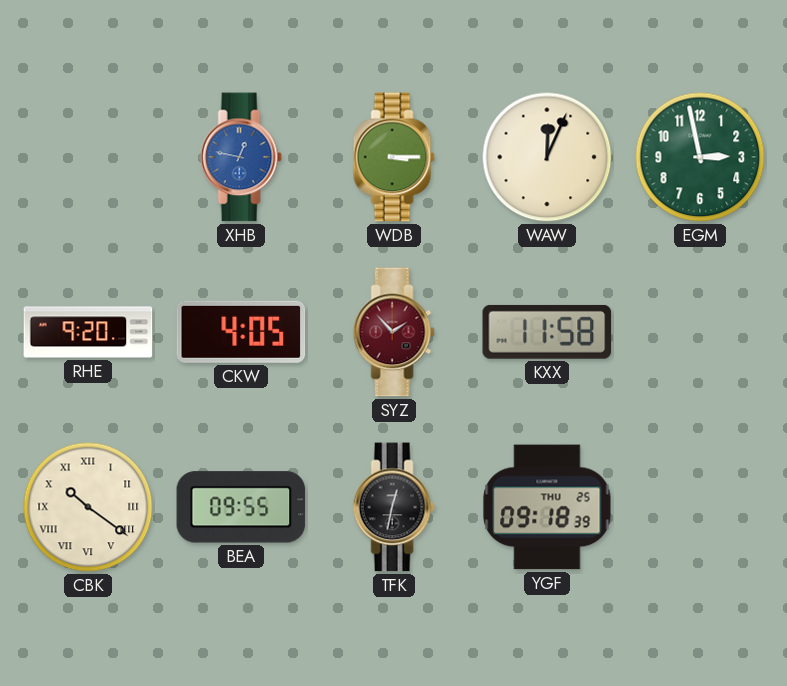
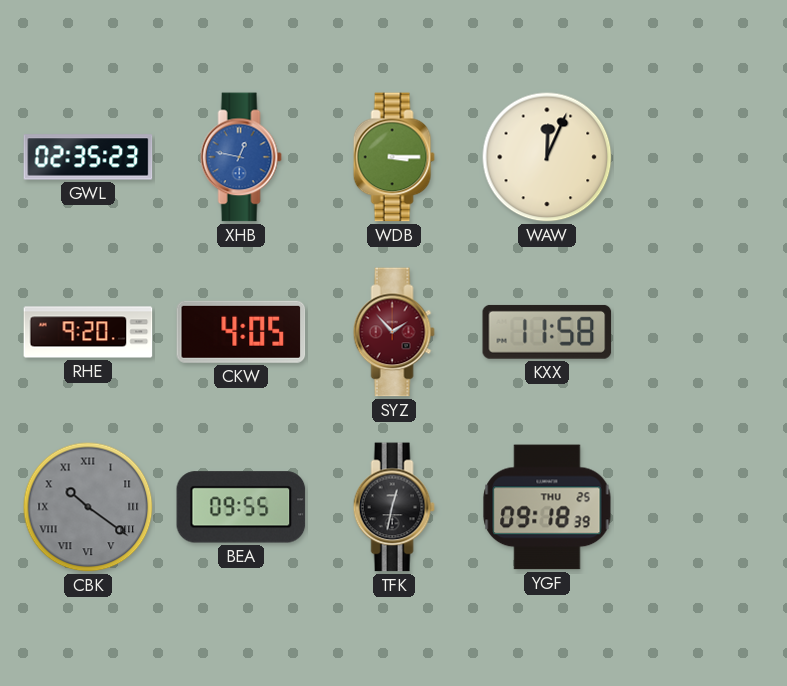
GWL: none -> 02:35 (88, 157)
EGM: 2:58 -> none (700, 157)
CBK dial: cream -> grey (88, 507)
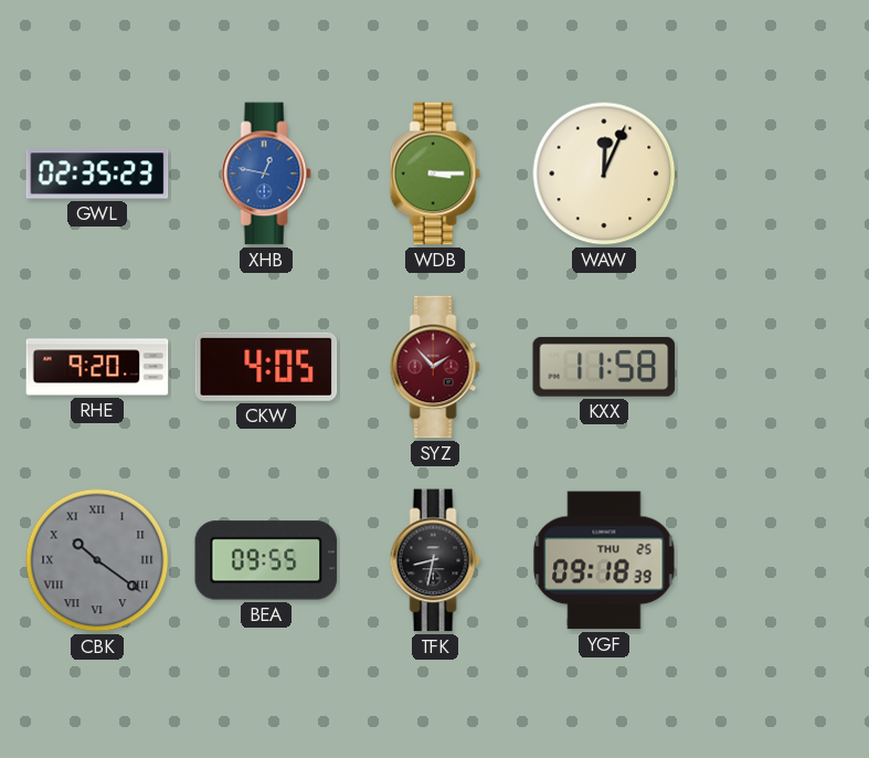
TFK: 12:32 -> 8:32 (435, 560)
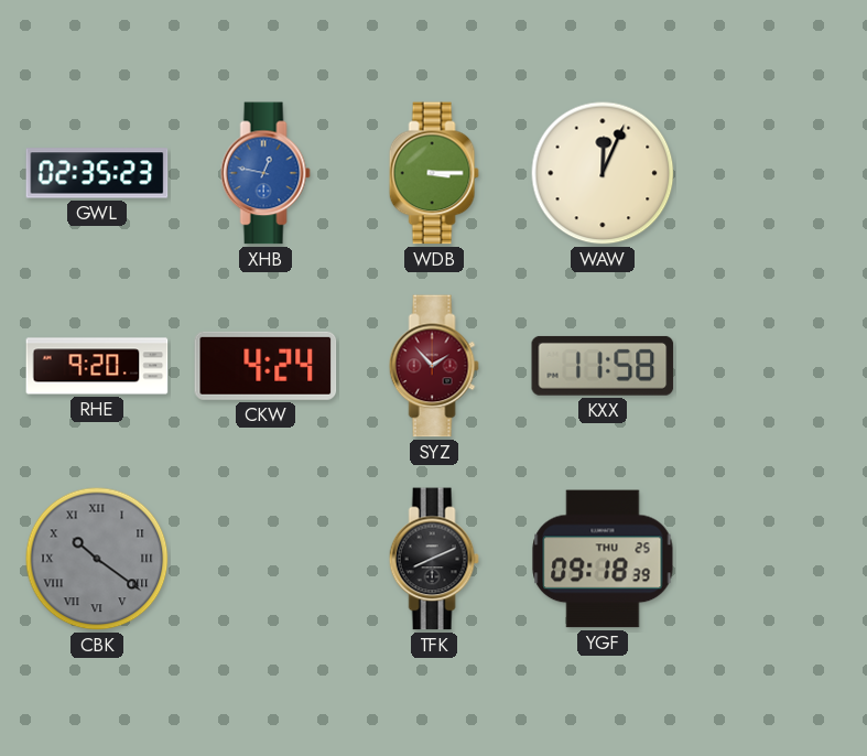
CKW: 4:05 -> 4:24 (265, 366)
BEA: 09:55 -> none (266, 560)
TFK: 8:32 -> 8:11 (434, 559)
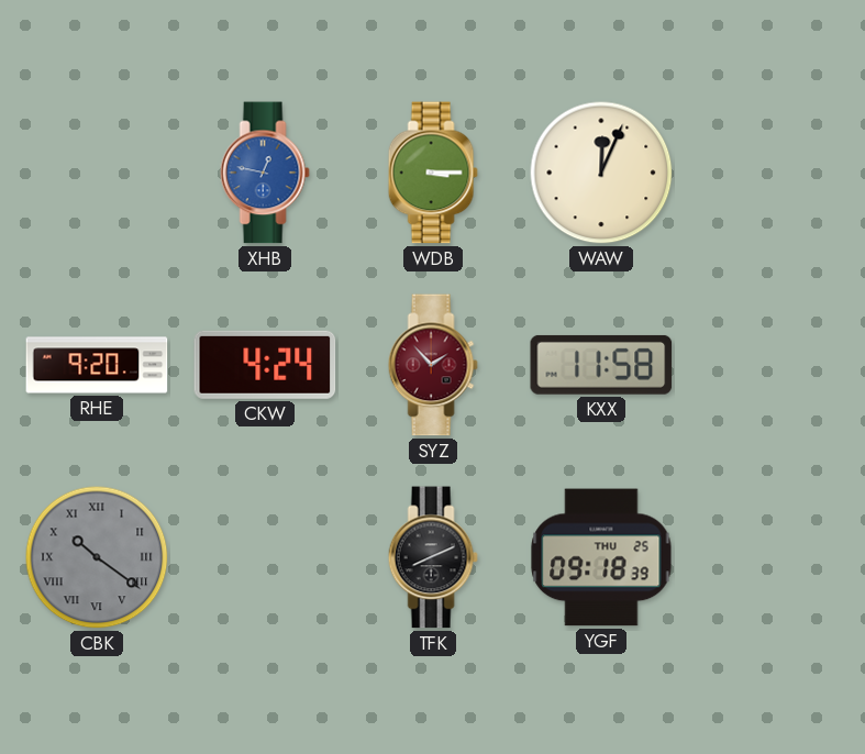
GWL: 02:35 -> none (97, 173)
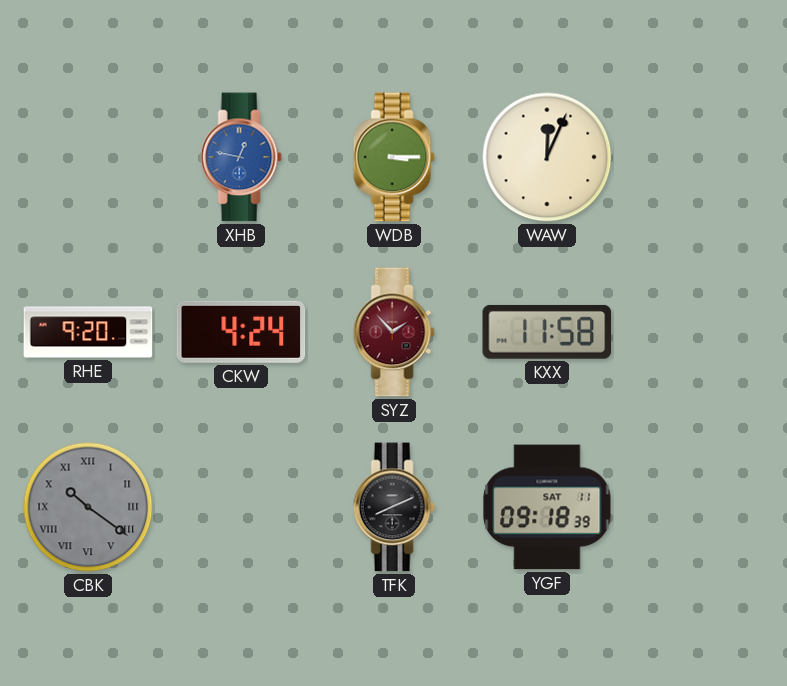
YGF date: THU 25 -> SAT 11 (547, 507)
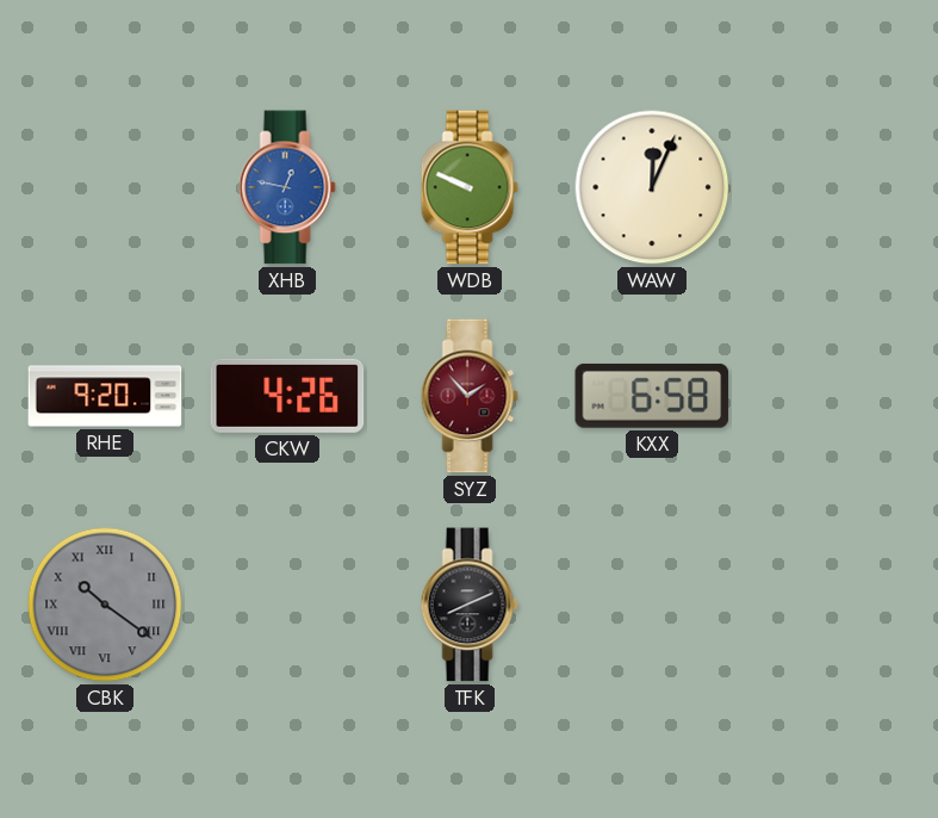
WDB: 3:15 -> 9:49 (470, 187)
CKW: 4:24 -> 4:26 (287, 396)
KXX: 11:58 -> 6:58 (652, 396)
YGF: 09:18 -> none (547, 507)
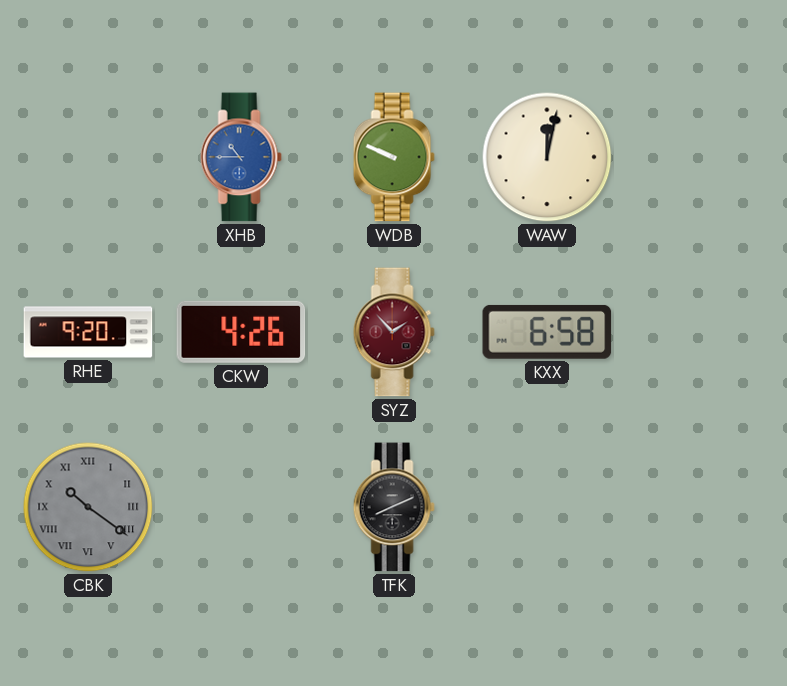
XHB: 12:47 -> 10:45 (241, 157)
WAW: 12:04 -> 12:02 (547, 157)
